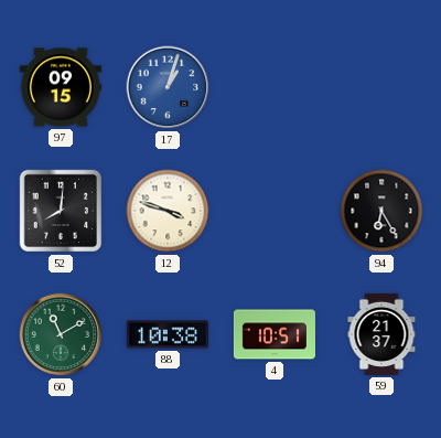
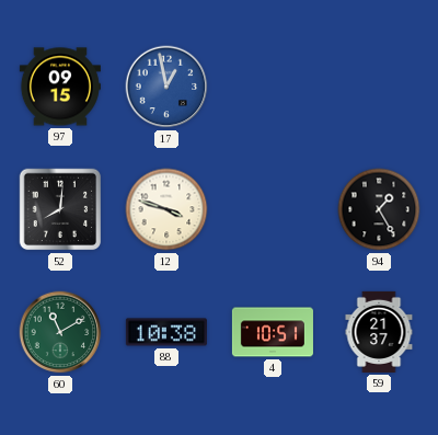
17: 1:03 -> 12:58 (166, 87)
94: 6:25 -> 1:25 (379, 209)
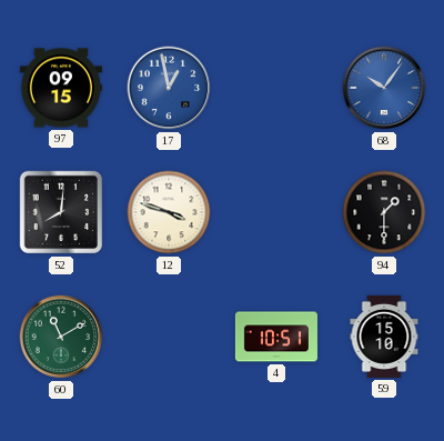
68: none -> 10:06 (384, 88)
94: 1:25 -> 1:30 (384, 212)
88: 10:38 -> none (166, 332)
59: 21:37 -> 15:10 (384, 337)
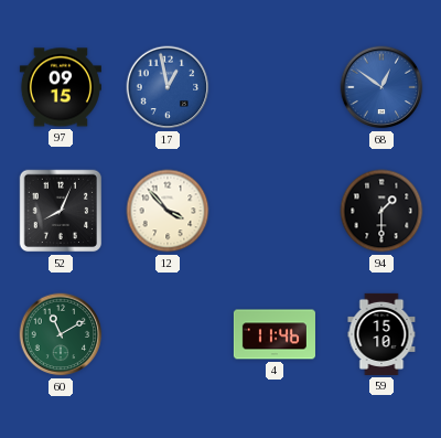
68: 10:06 -> 12:51 (381, 87)
52: 8:01 -> 8:04 (61, 211)
12: 3:48 -> 3:53 (168, 211)
4: 10:51 -> 11:46 (275, 334)
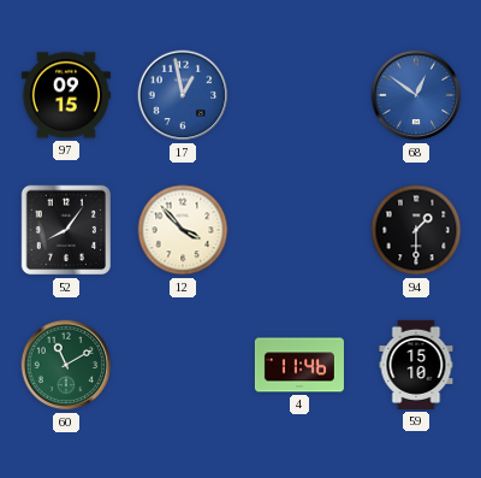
52: 8:04 -> 8:06 (66, 230)
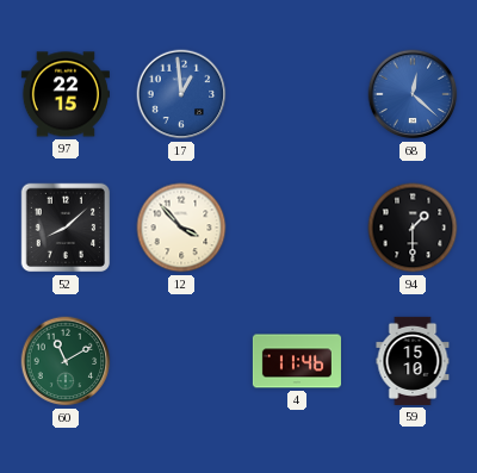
97: 09:15 -> 22:15 (66, 94)
17: 12:58 -> 12:59 (181, 94)
68: 12:51 -> 12:22 (413, 94)
52: 8:06 -> 8:08 (66, 228)
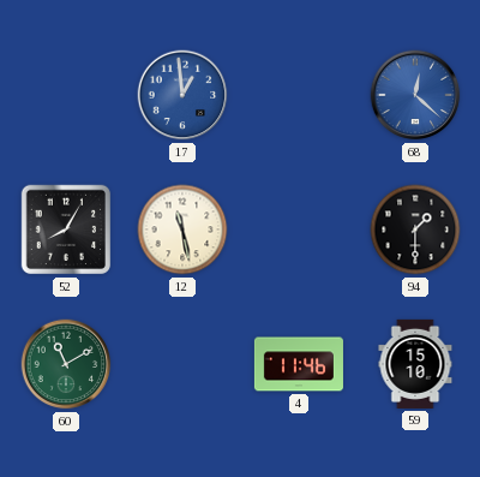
97: 22:15 -> none (66, 94)
52: 8:08 -> 8:05 (66, 229)
12: 3:53 -> 11:28 (182, 229)
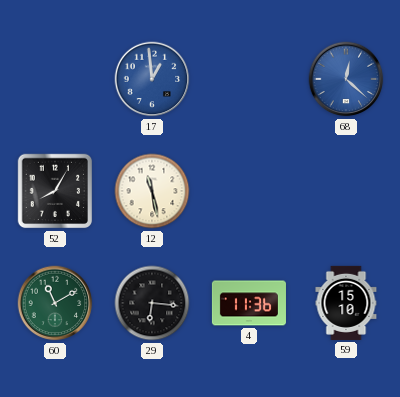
94: 1:30 -> none (415, 229)
29: none -> 6:16 (152, 303)
4: 11:46 -> 11:36 (249, 303)
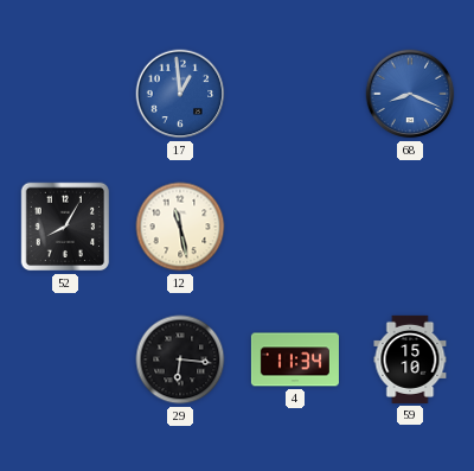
68: 12:22 -> 8:19 (410, 94)
60: 11:10 -> none (55, 303)
4: 11:36 -> 11:34 (295, 359)
